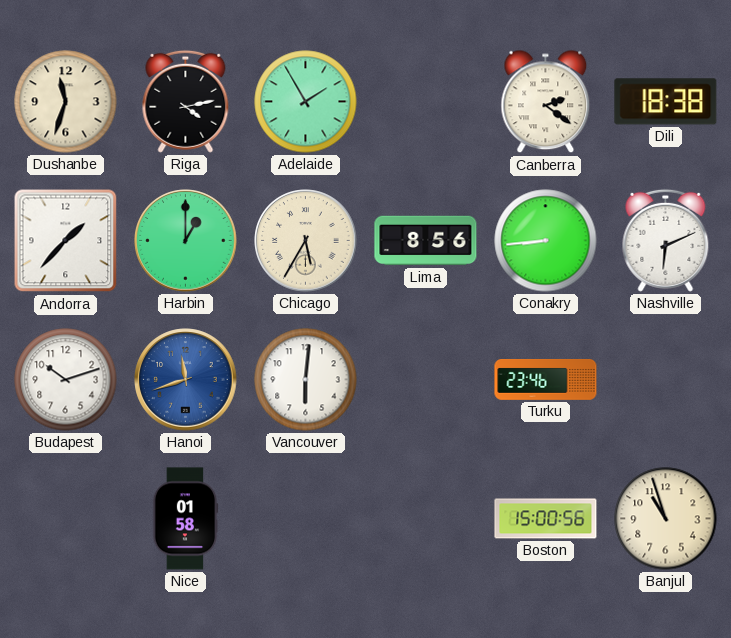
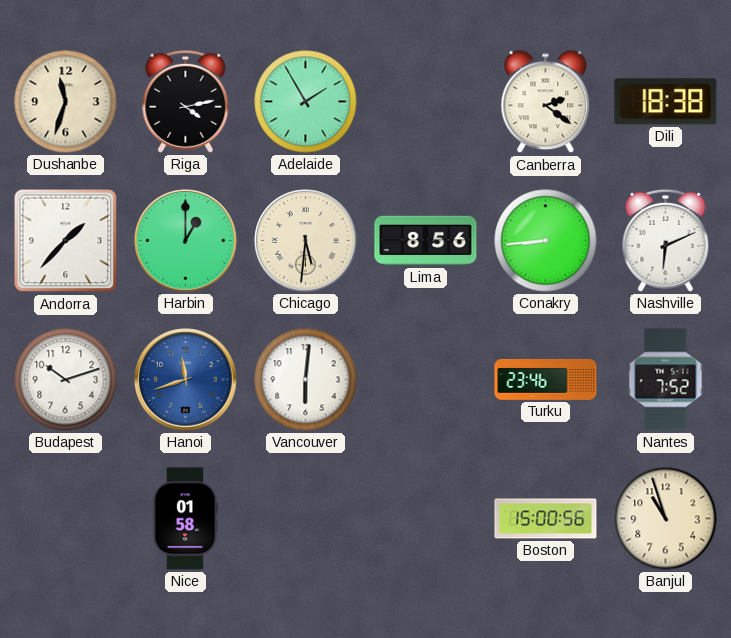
Chicago: 5:35 -> 5:31 (306, 241)
Nantes: none -> 7:52 (666, 380)
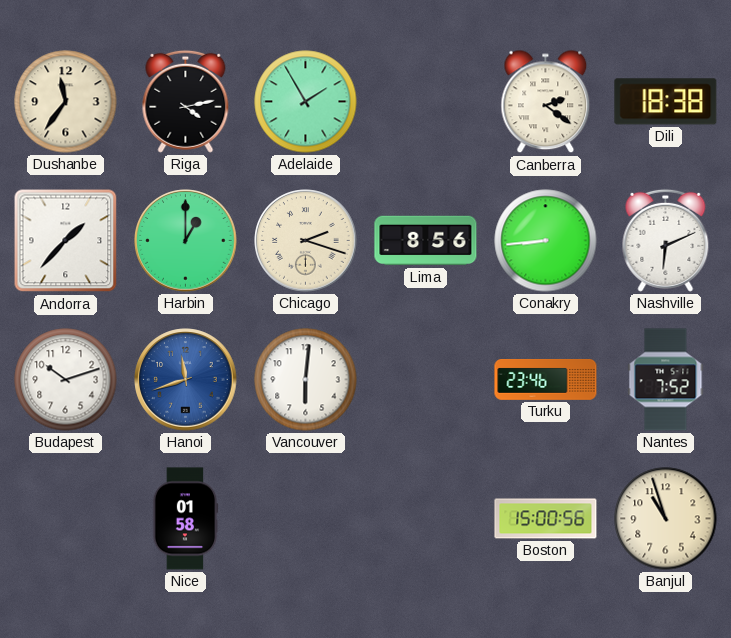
Dushanbe: 11:33 -> 11:36 (66, 102)
Chicago: 5:31 -> 2:18 (306, 241)
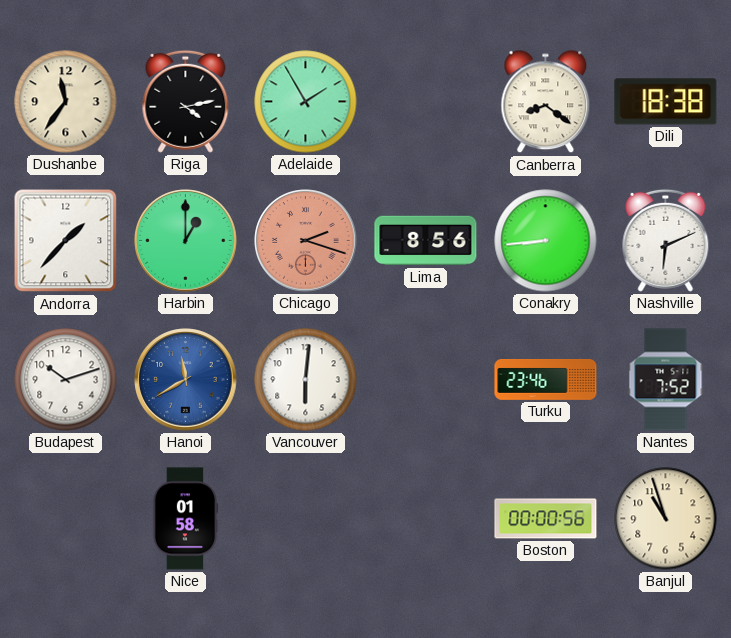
Canberra: 2:21 -> 8:21 (546, 102)
Chicago dial: cream -> salmon (306, 241)
Hanoi: 11:42 -> 11:40 (186, 380)
Boston: 15:00 -> 00:00 (546, 519)
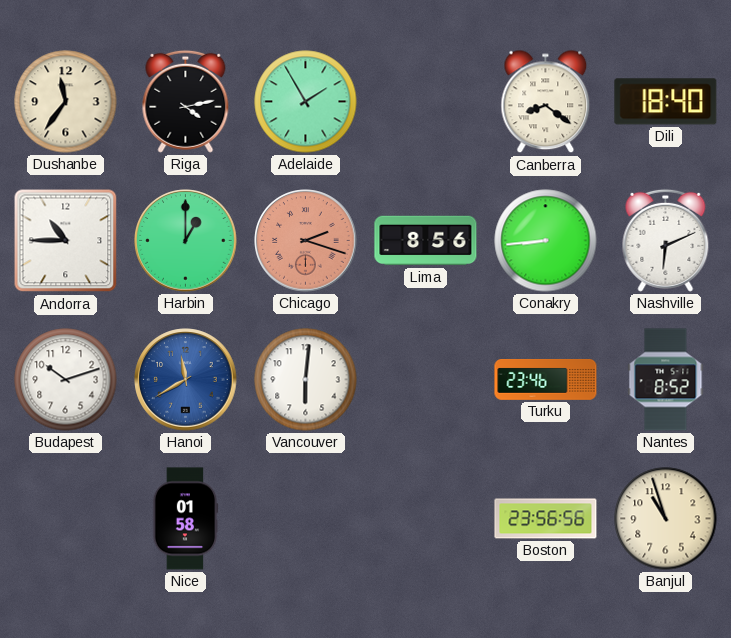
Dili: 18:38 -> 18:40 (666, 102)
Andorra: 1:37 -> 10:45 (66, 241)
Nantes: 7:52 -> 8:52 (666, 380)
Boston: 00:00 -> 23:56 (546, 519)
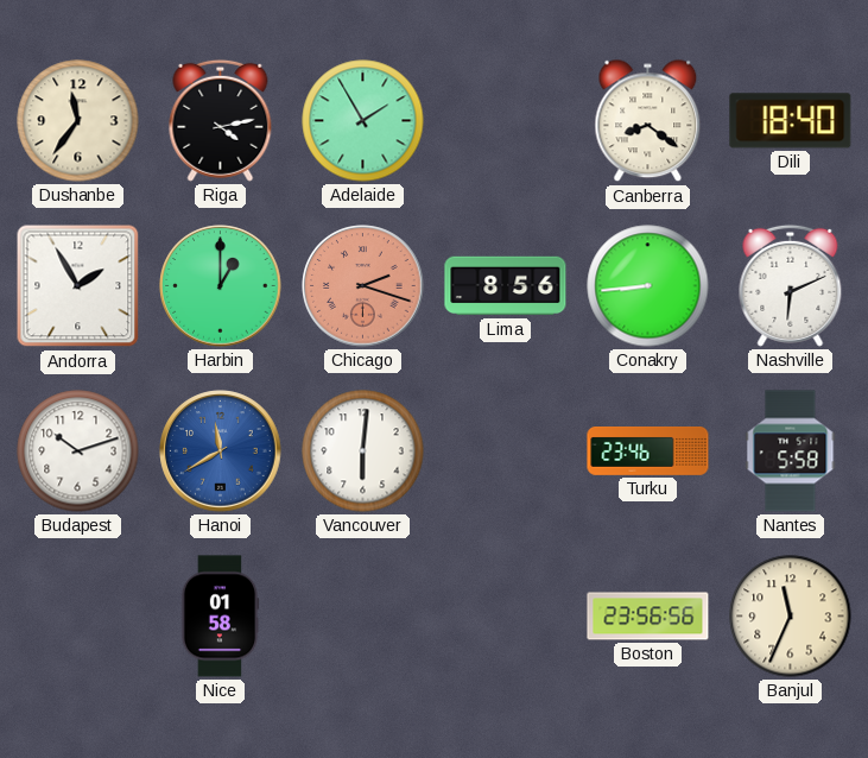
Andorra: 10:45 -> 1:55 (78, 286)
Nantes: 8:52 -> 5:58 (791, 451)
Banjul: 10:57 -> 11:34 (791, 617)
